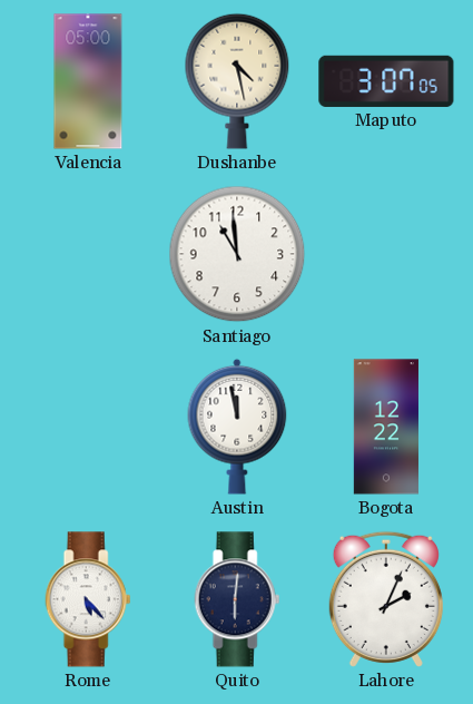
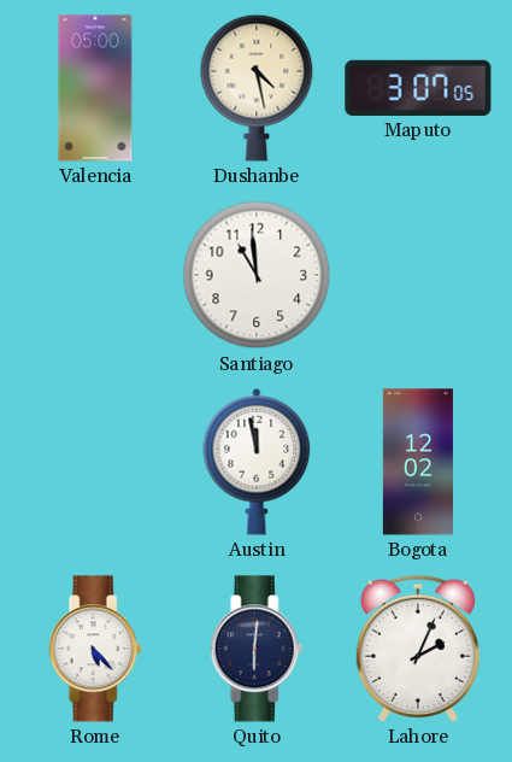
Bogota: 12:22 -> 12:02 (418, 462)
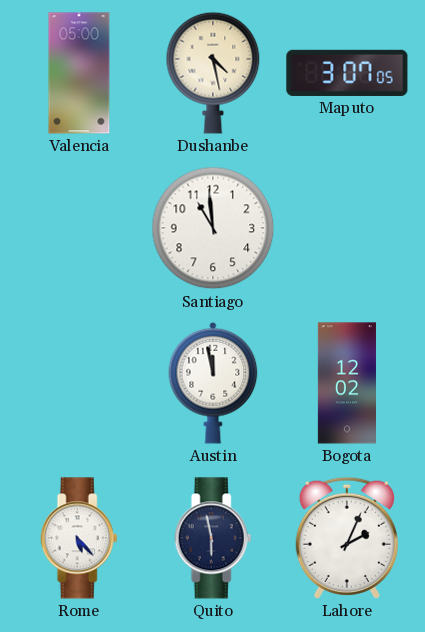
Quito: 6:01 -> 5:58 (213, 538)
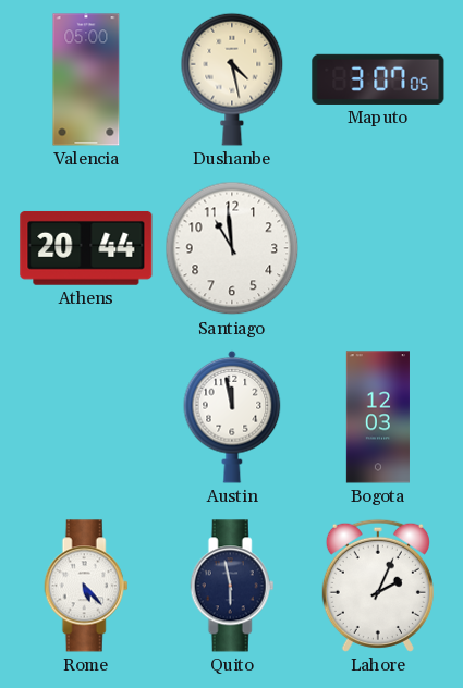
Athens: none -> 20:44 (86, 248)
Bogota: 12:02 -> 12:03 (378, 417)
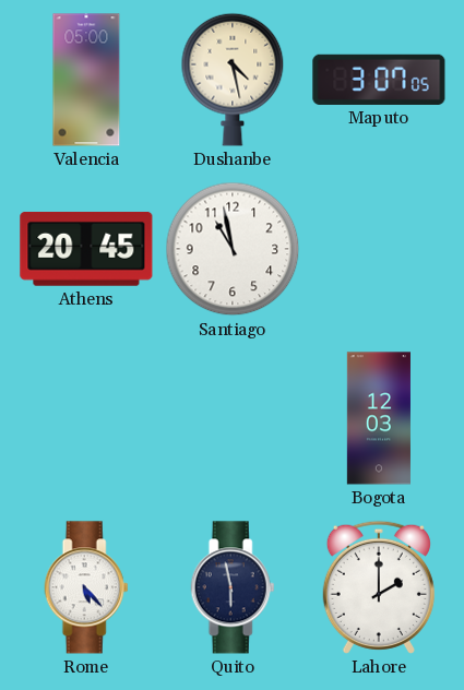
Athens: 20:44 -> 20:45 (86, 249)
Santiago: 10:59 -> 10:58 (233, 249)
Austin: 11:58 -> none (232, 417)
Lahore: 2:04 -> 2:00 (379, 587)
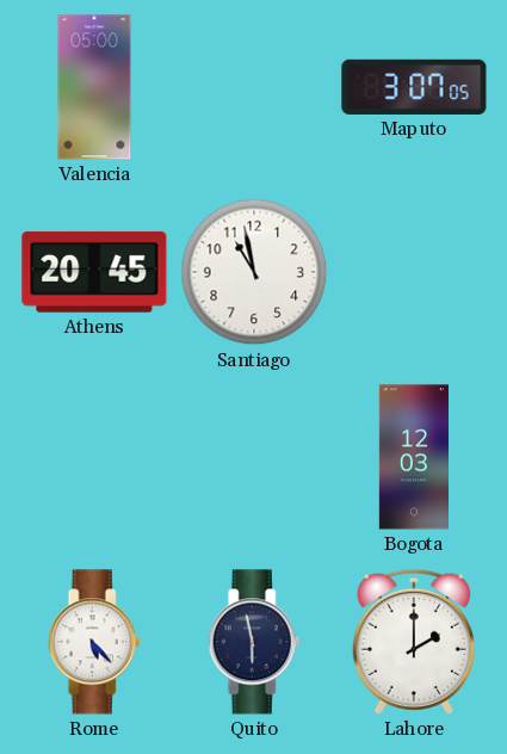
Dushanbe: 4:28 -> none (233, 80)
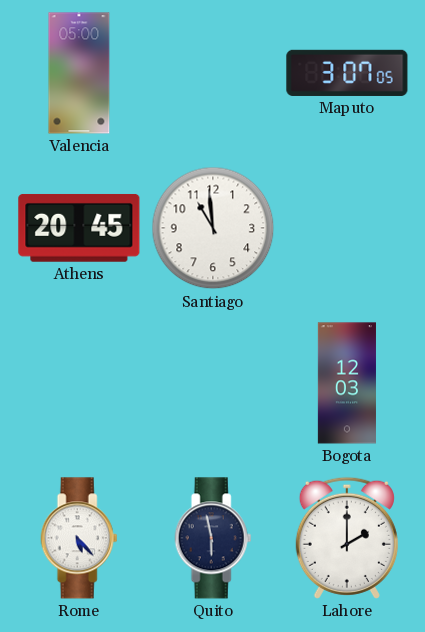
Santiago: 10:58 -> 10:59 (213, 228)
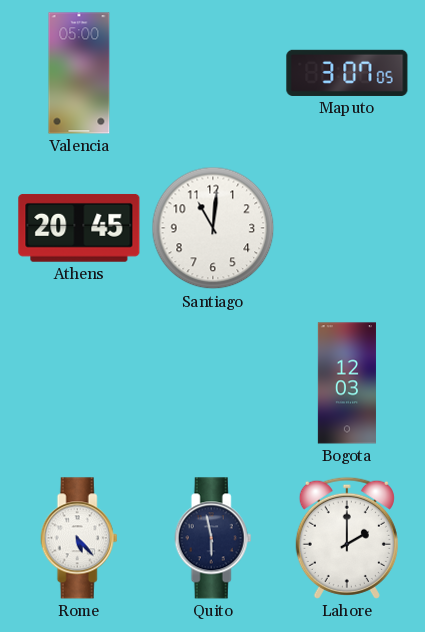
Santiago: 10:59 -> 11:01 (213, 228)
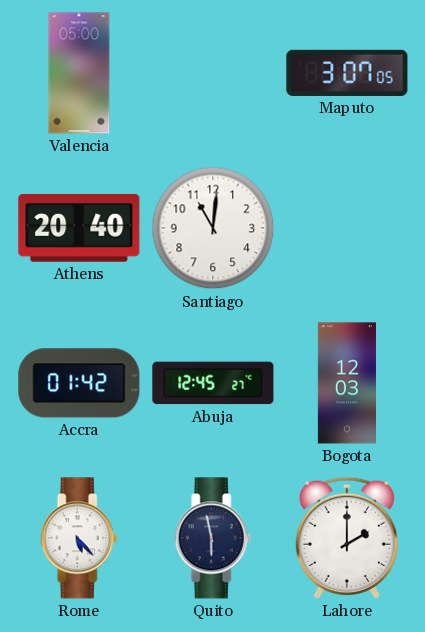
Athens: 20:45 -> 20:40 (79, 228)
Accra: none -> 01:42 (79, 383)
Abuja: none -> 12:45 (213, 383)
